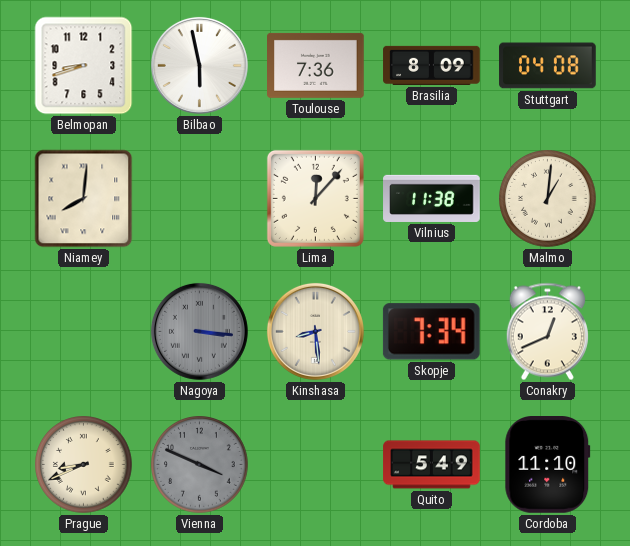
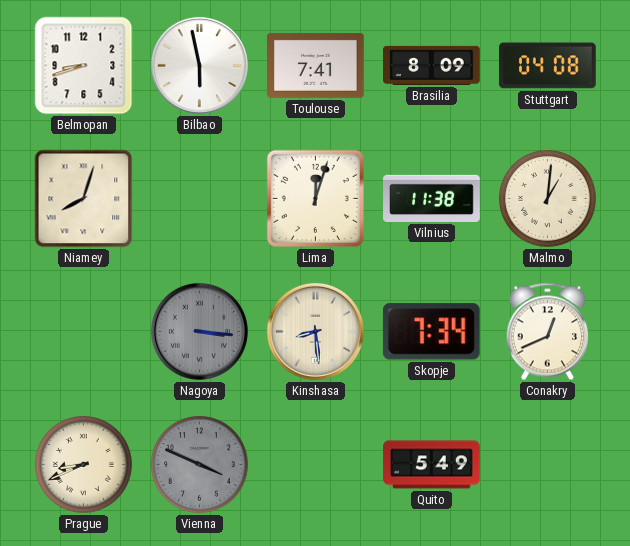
Toulouse: 7:36 -> 7:41 (316, 65)
Niamey: 8:01 -> 8:03 (84, 199)
Lima: 12:07 -> 12:03 (315, 198)
Cordoba: 11:10 -> none (548, 465)
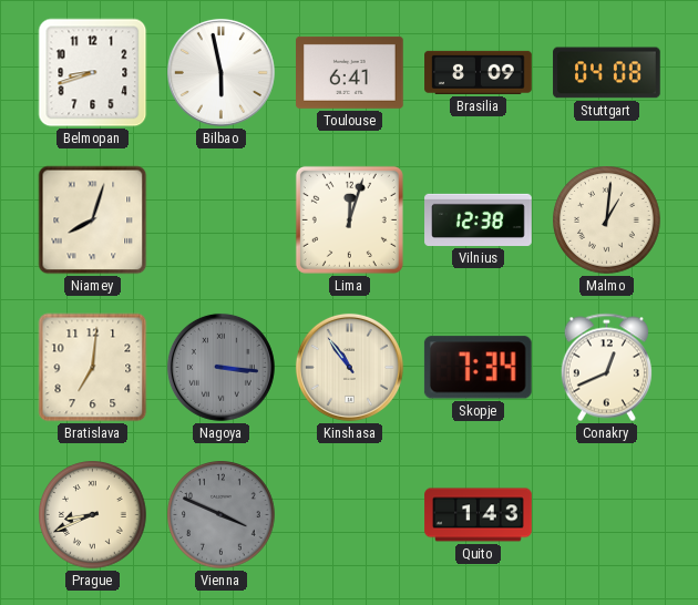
Toulouse: 7:41 -> 6:41 (350, 72)
Vilnius: 11:38 -> 12:38 (479, 219)
Bratislava: none -> 7:01 (93, 368)
Kinshasa: 8:29 -> 10:54 (349, 367)
Quito: 5:49 -> 1:43 (479, 515)
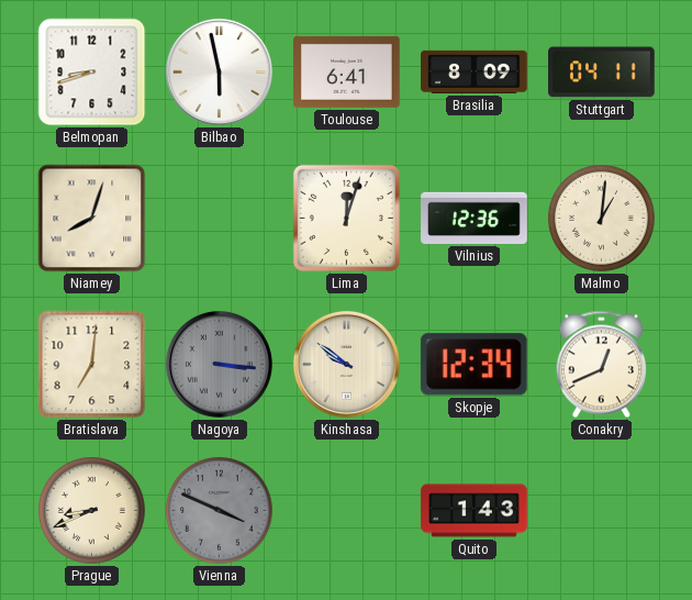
Stuttgart: 04:08 -> 04:11 (602, 73)
Vilnius: 12:38 -> 12:36 (475, 218)
Kinshasa: 10:54 -> 9:51 (346, 364)
Skopje: 7:34 -> 12:34 (473, 365)
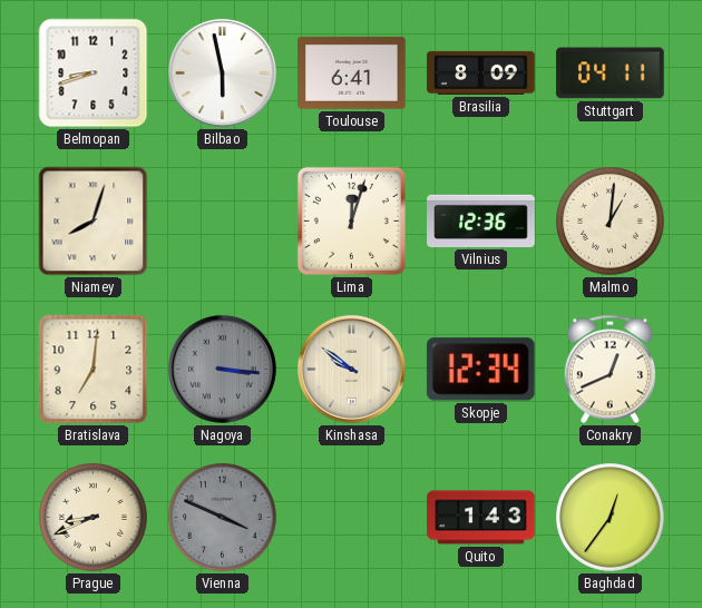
Baghdad: none -> 12:36 (611, 518)
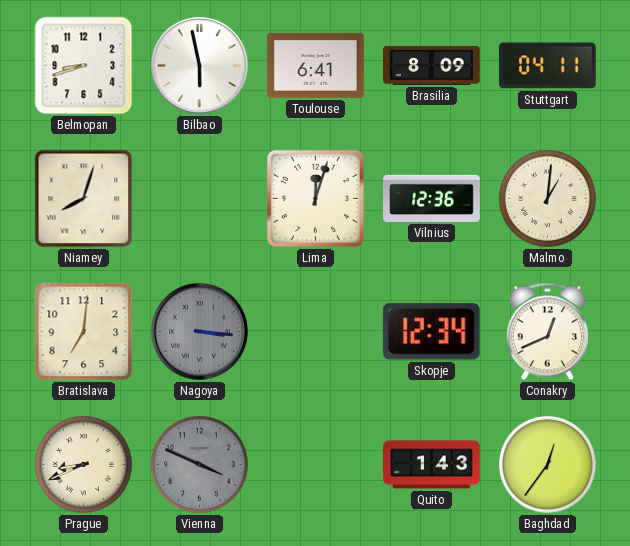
Kinshasa: 9:51 -> none (351, 369)
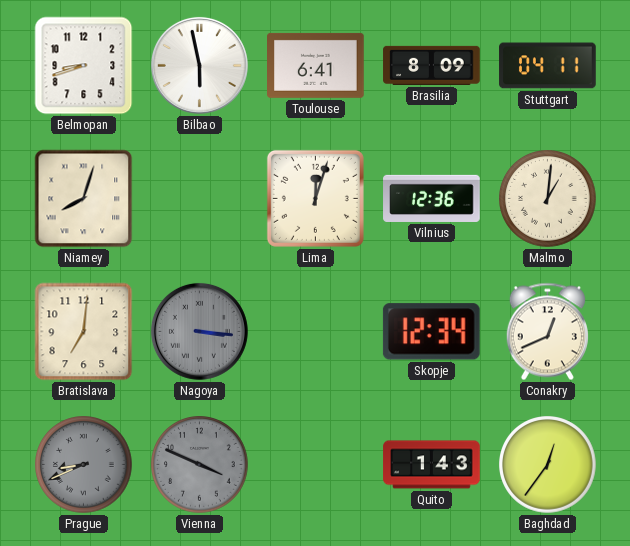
Prague dial: cream -> grey (84, 465)
